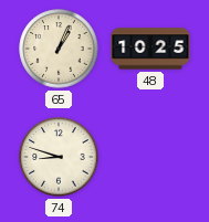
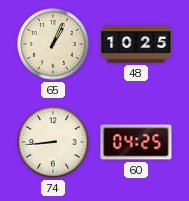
74: 8:48 -> 8:44 (53, 142)
60: none -> 04:25 (136, 142)
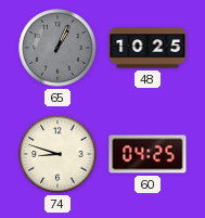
65 dial: cream -> grey (57, 48)
74: 8:44 -> 8:48 (57, 154)
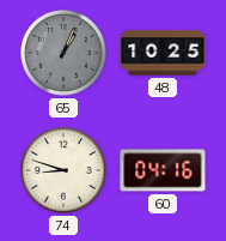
60: 04:25 -> 04:16 (163, 170)
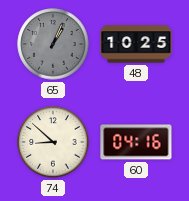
74: 8:48 -> 8:52 (53, 142)
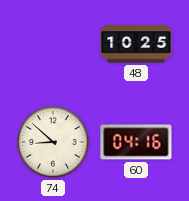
65: 1:04 -> none (53, 44)
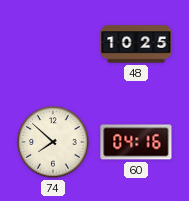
74: 8:52 -> 7:52 (53, 142)
